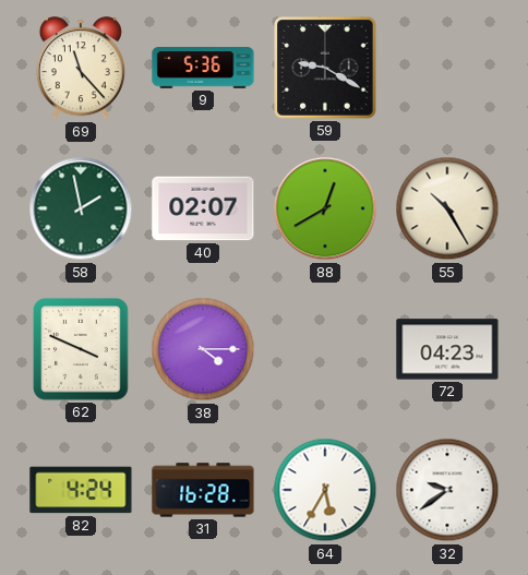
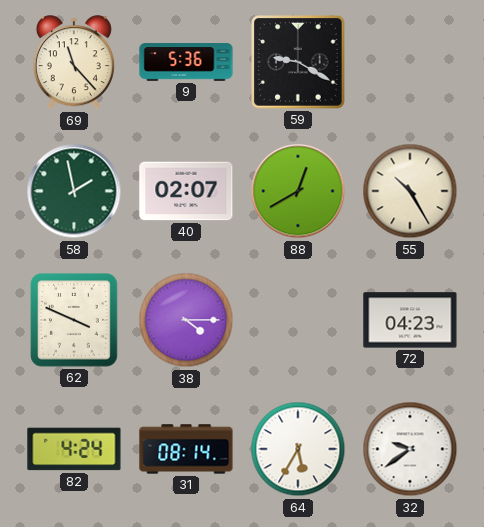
31: 16:28 -> 08:14 (186, 449)
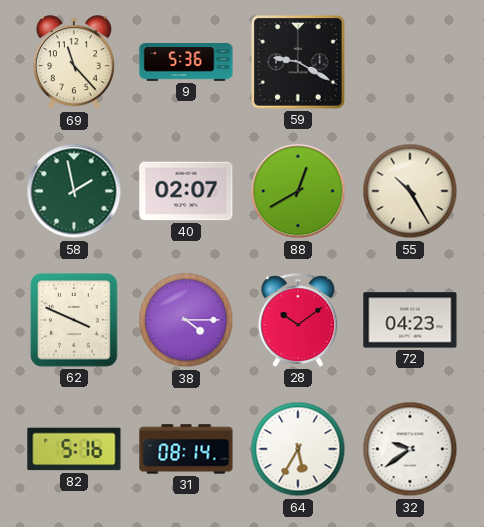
28: none -> 10:09 (298, 320)
82: 4:24 -> 5:16 (74, 449)
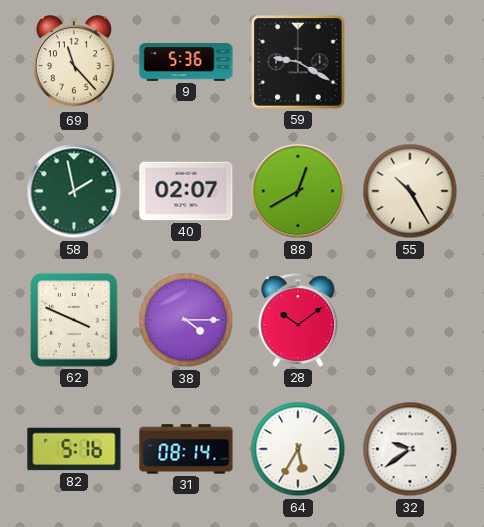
72: 04:23 -> none (410, 320)
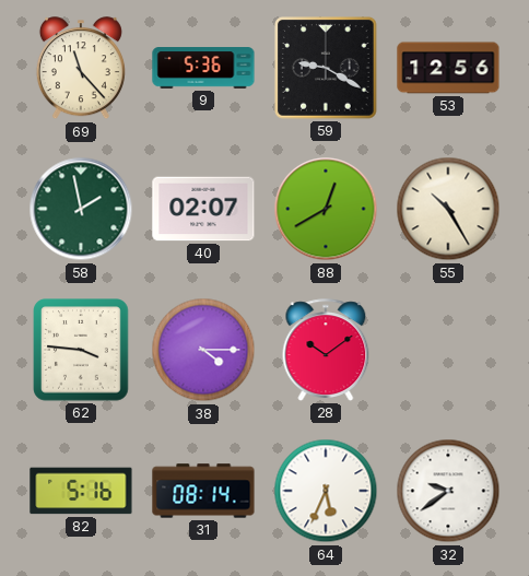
53: none -> 12:56 (448, 68)
62: 3:49 -> 3:46 (81, 350)
64: 5:35 -> 5:34 (326, 491)
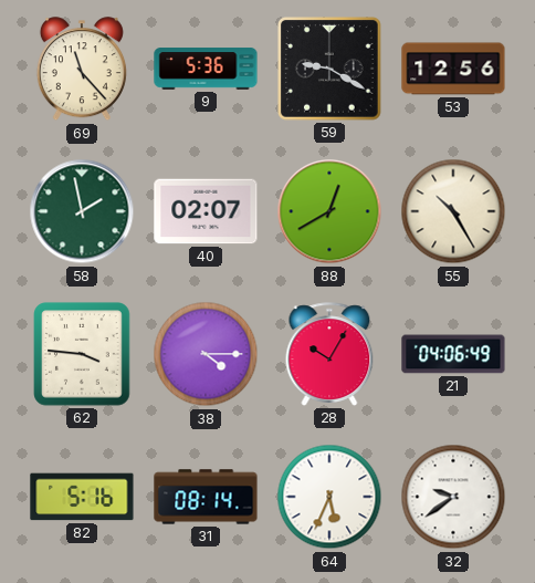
28: 10:09 -> 10:05 (329, 354)
21: none -> 04:06 (453, 354)
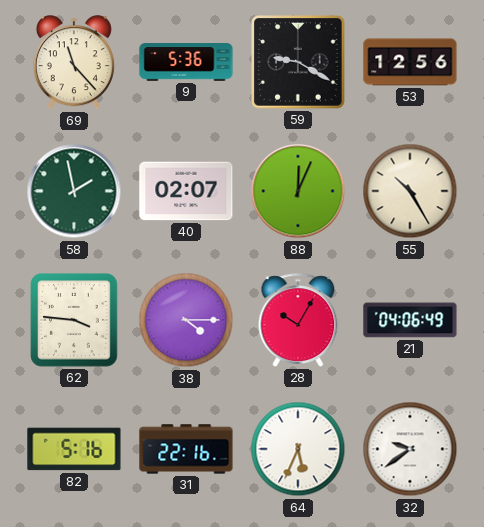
88: 12:40 -> 12:04 (298, 191)
31: 08:14 -> 22:16 (186, 449)
